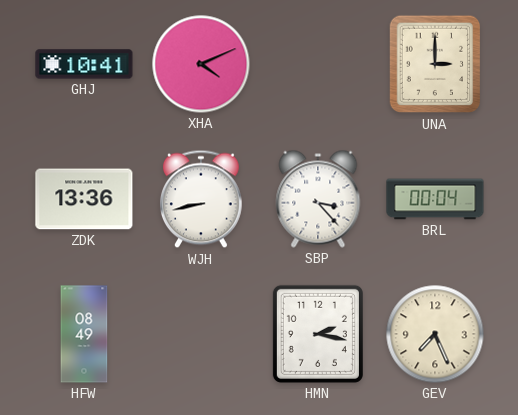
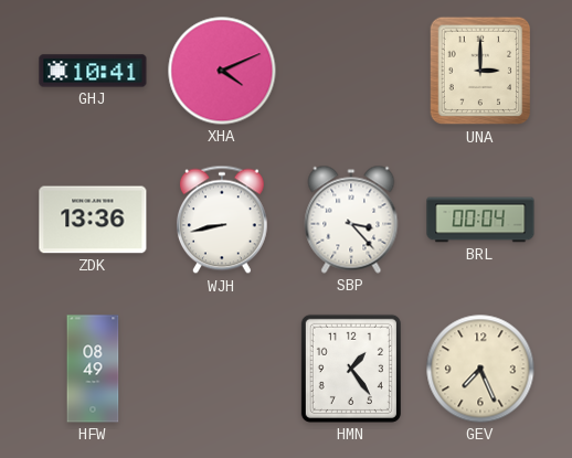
HMN: 2:17 -> 1:24 (351, 369)
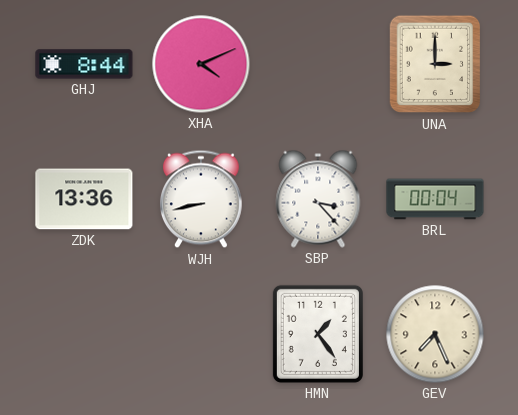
GHJ: 10:41 -> 8:44 (84, 64)
HFW: 08:49 -> none (93, 369)
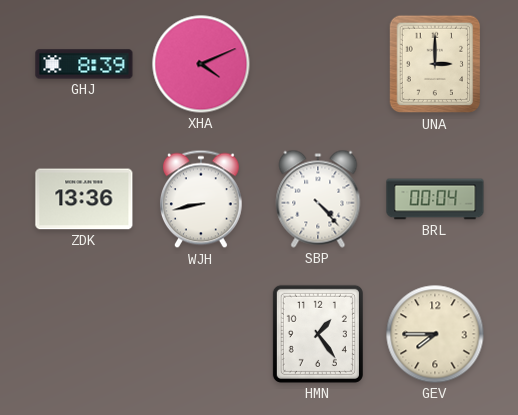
GHJ: 8:44 -> 8:39 (84, 64)
SBP: 3:23 -> 4:23 (318, 199)
GEV: 7:26 -> 7:45 (435, 334)
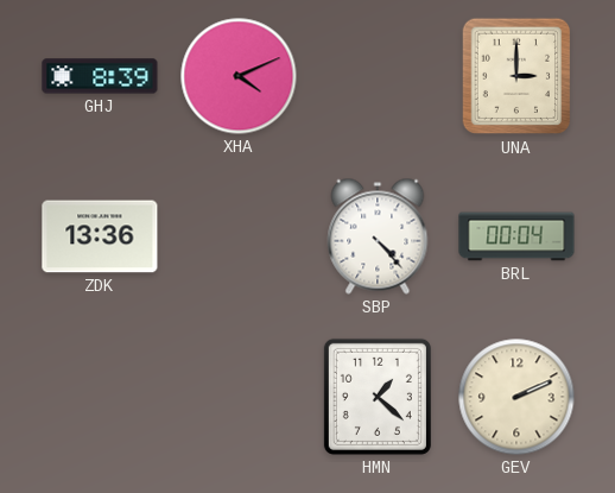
WJH: 8:43 -> none (201, 199)
HMN: 1:24 -> 1:22 (378, 397)
GEV: 7:45 -> 2:11 (516, 397)
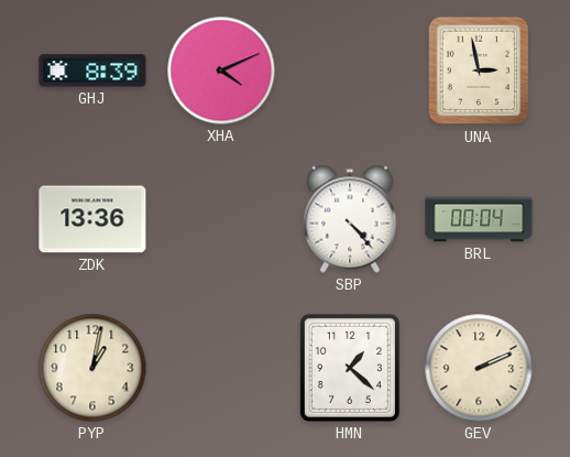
UNA: 3:00 -> 2:58 (479, 70)
PYP: none -> 1:02 (92, 368)
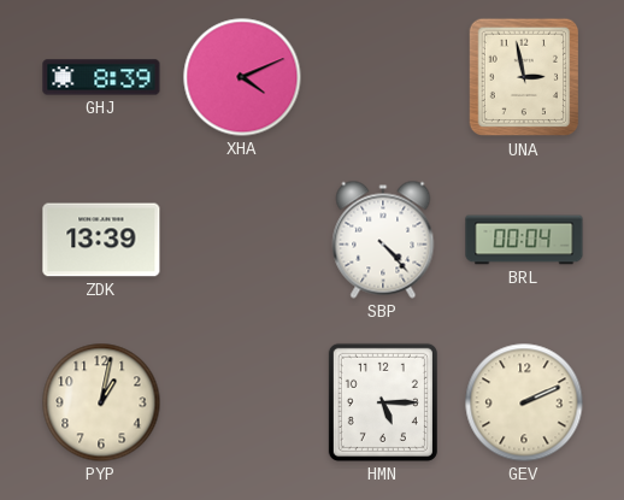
ZDK: 13:36 -> 13:39 (101, 240)
HMN: 1:22 -> 5:15 (383, 402)
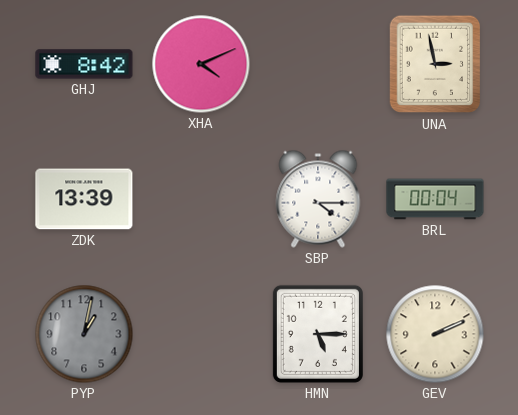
GHJ: 8:39 -> 8:42 (84, 64)
SBP: 4:23 -> 4:15 (318, 199)
PYP dial: cream -> grey (84, 334)
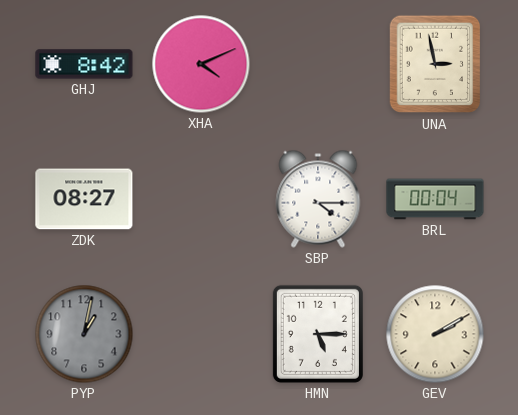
ZDK: 13:39 -> 08:27 (84, 199)
GEV: 2:11 -> 2:10 (435, 334)
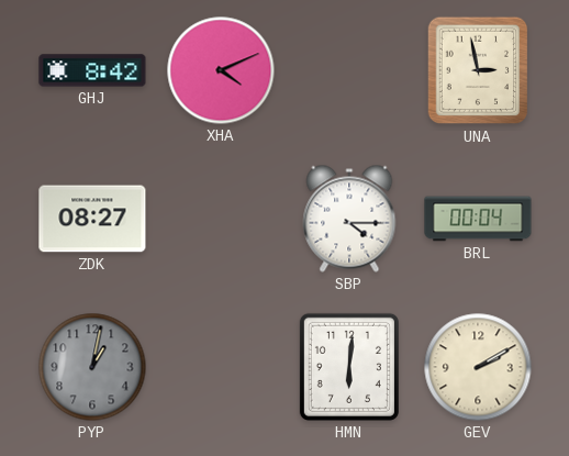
HMN: 5:15 -> 6:01 (349, 367)
